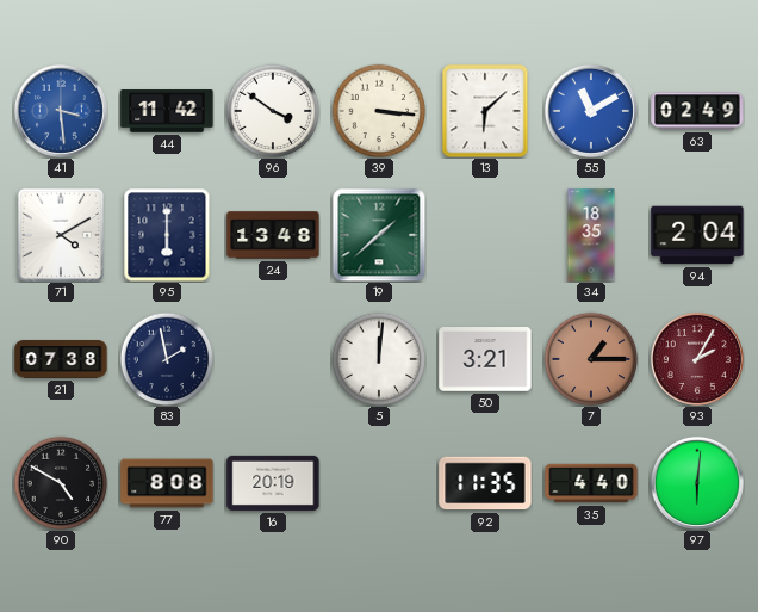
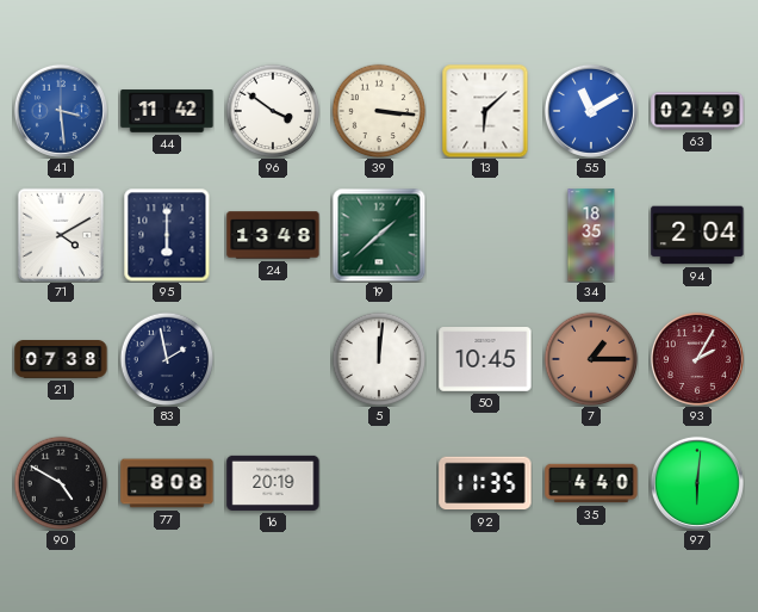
50: 3:21 -> 10:45 (485, 360)
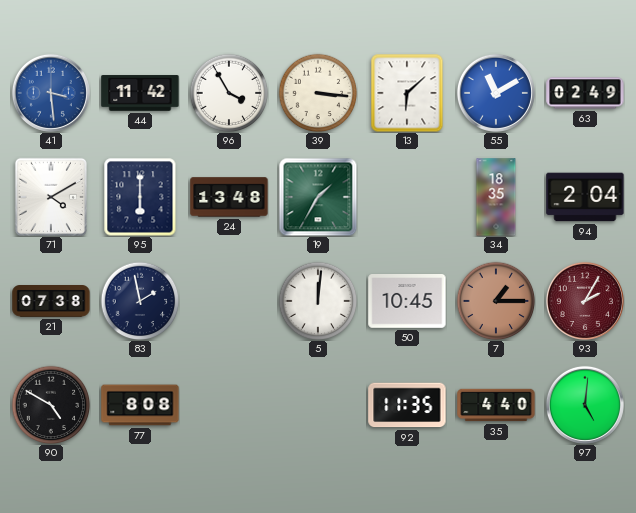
96: 3:51 -> 3:55 (229, 93)
19: 1:38 -> 1:35 (318, 197)
16: 20:19 -> none (273, 483)
97: 6:01 -> 5:01 (585, 405)
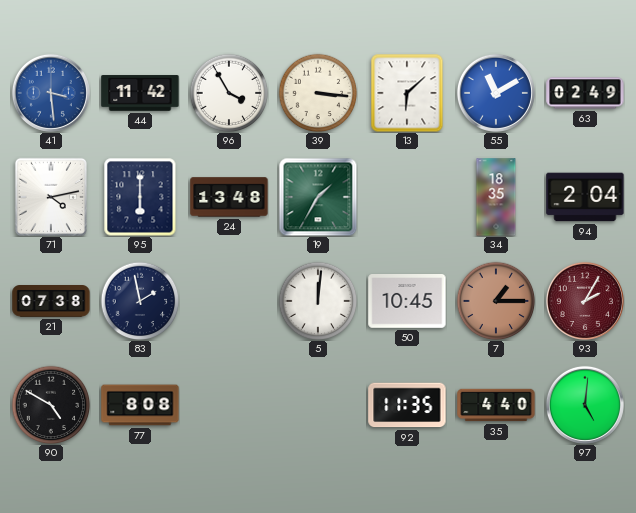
71: 4:10 -> 4:13 (51, 197)
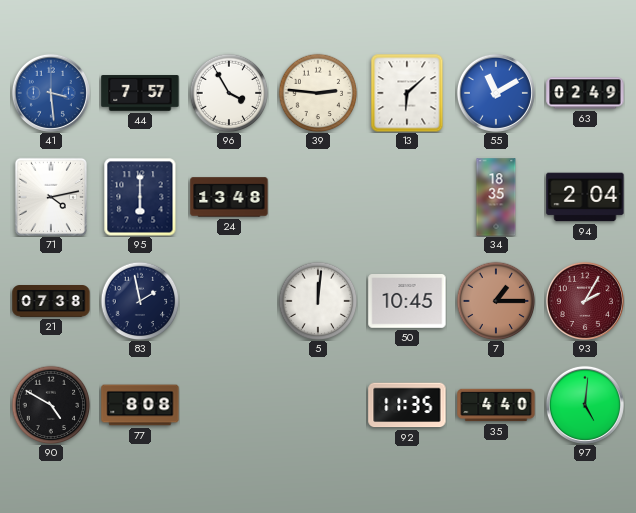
44: 11:42 -> 7:57 (140, 93)
39: 3:16 -> 2:46 (318, 93)
19: 1:35 -> none (318, 197)
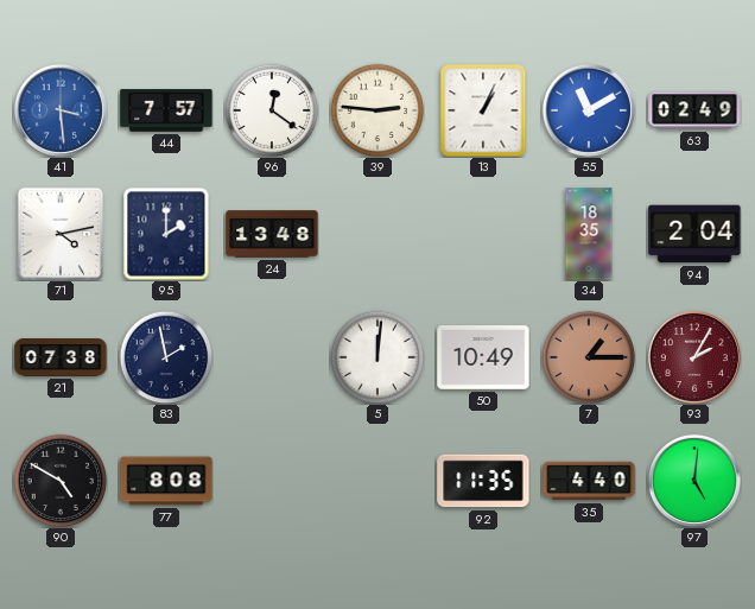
96: 3:55 -> 12:21 (272, 110)
13: 6:08 -> 1:04 (483, 110)
95: 6:00 -> 2:00 (166, 234)
50: 10:45 -> 10:49 (483, 359)
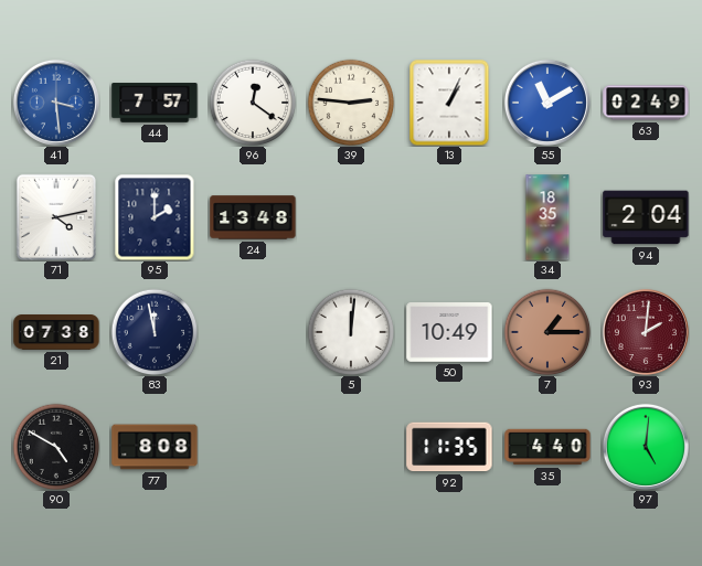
83: 1:58 -> 11:58 (155, 332)
93: 2:05 -> 2:01 (646, 332)
